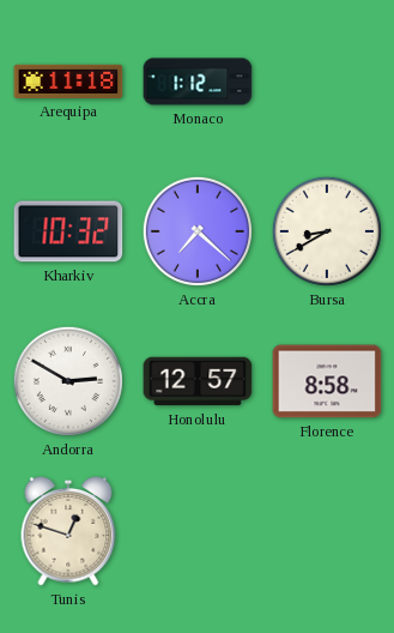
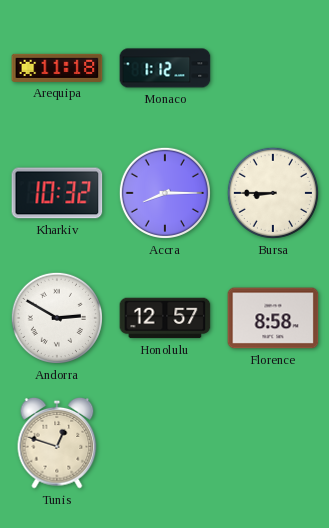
Accra: 7:22 -> 8:15 (165, 193)
Bursa: 8:40 -> 8:45 (273, 193)
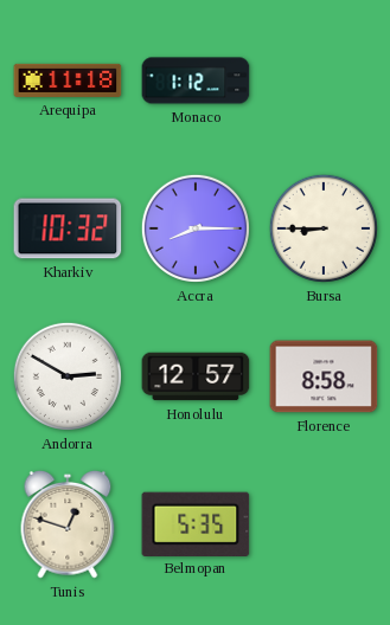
Belmopan: none -> 5:35 (196, 523)
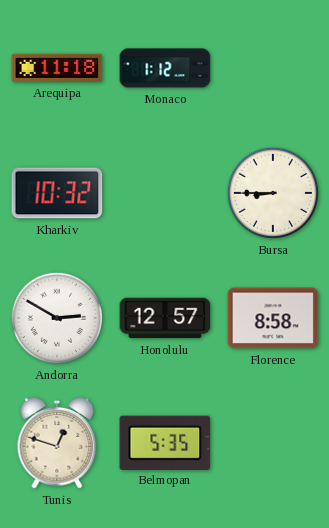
Accra: 8:15 -> none (196, 228)
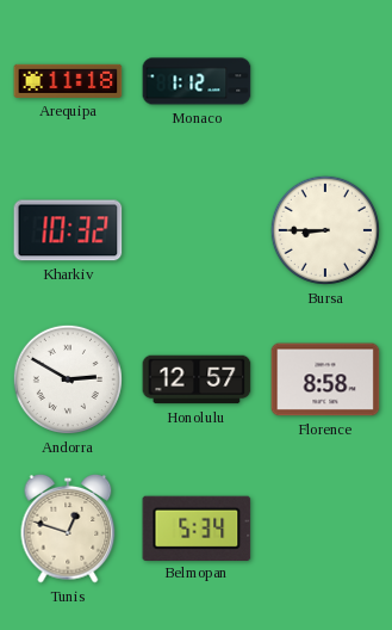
Belmopan: 5:35 -> 5:34 (197, 527)
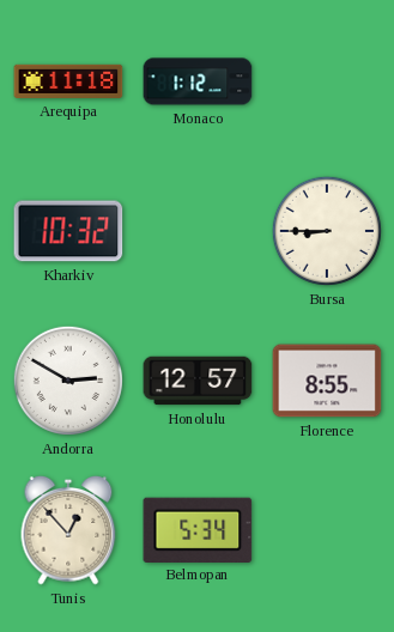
Florence: 8:58 -> 8:55 (327, 381)
Tunis: 12:48 -> 12:53 (68, 530)
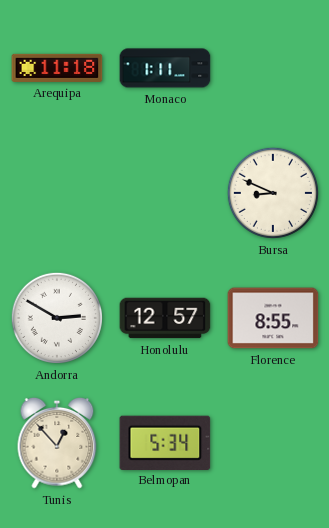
Monaco: 1:12 -> 1:11 (165, 68)
Kharkiv: 10:32 -> none (68, 231)
Bursa: 8:45 -> 8:49 (273, 193)
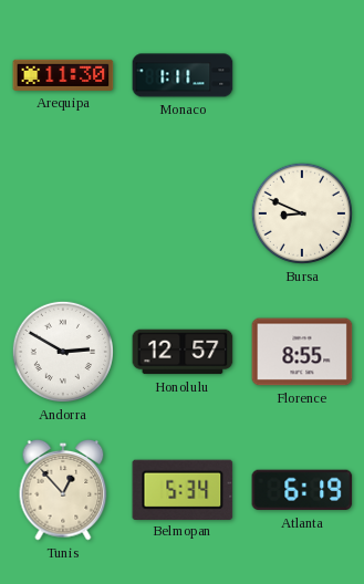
Arequipa: 11:18 -> 11:30 (63, 75)
Atlanta: none -> 6:19 (302, 490)
